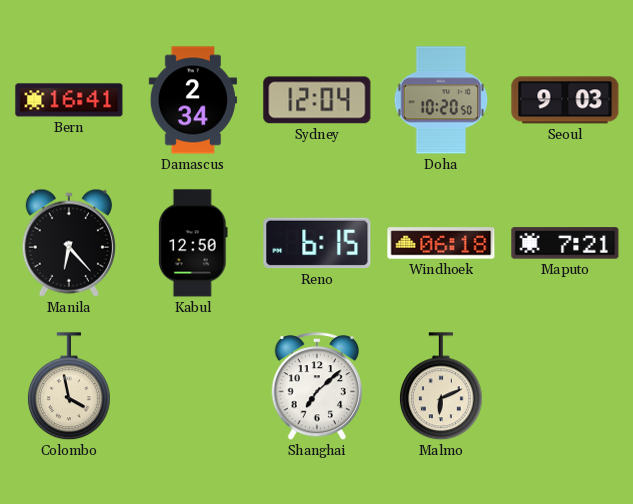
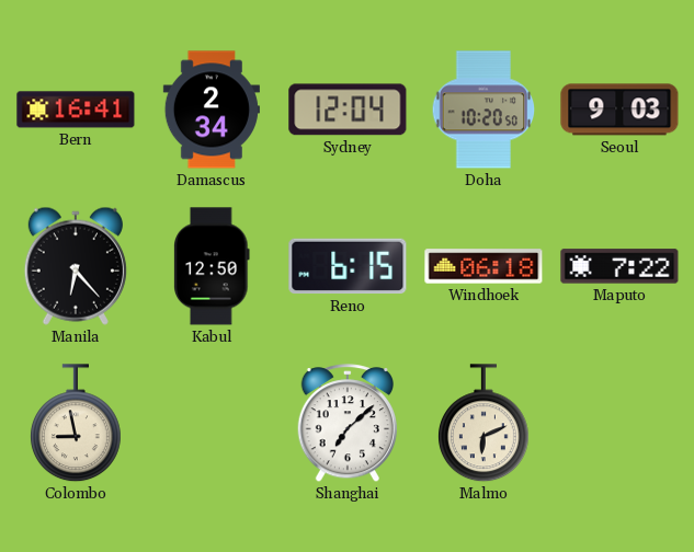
Maputo: 7:21 -> 7:22 (619, 266)
Colombo: 3:58 -> 8:58 (76, 424)
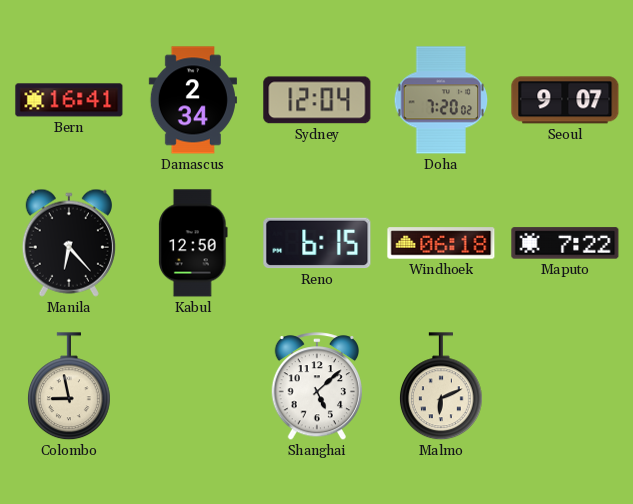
Doha: 10:20 -> 7:20 (441, 100)
Seoul: 9:03 -> 9:07 (565, 100)
Shanghai: 7:08 -> 5:08 (316, 387)
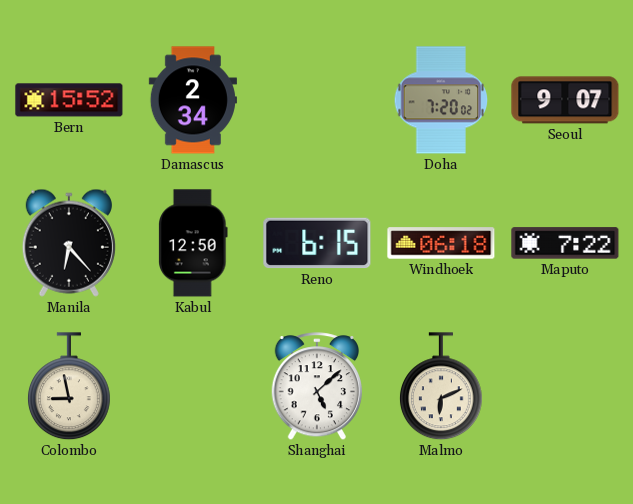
Bern: 16:41 -> 15:52 (69, 100)
Sydney: 12:04 -> none (317, 100)
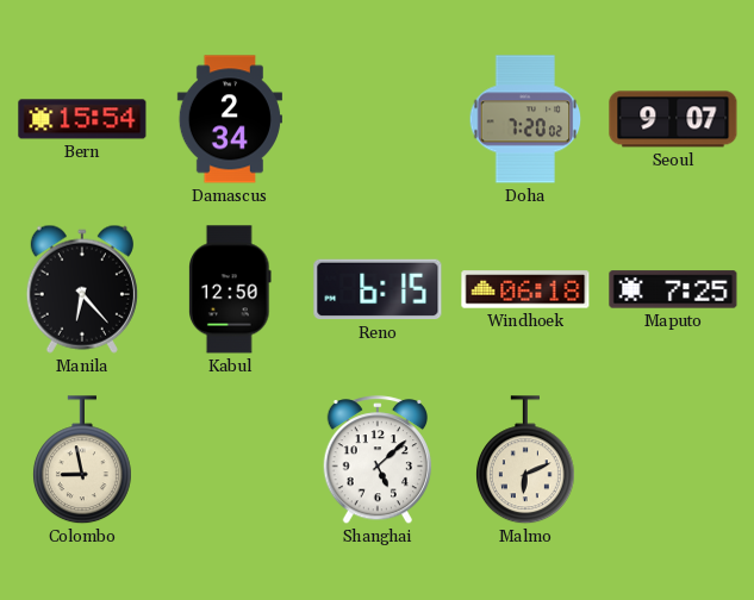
Bern: 15:52 -> 15:54 (82, 119)
Maputo: 7:22 -> 7:25 (673, 289)
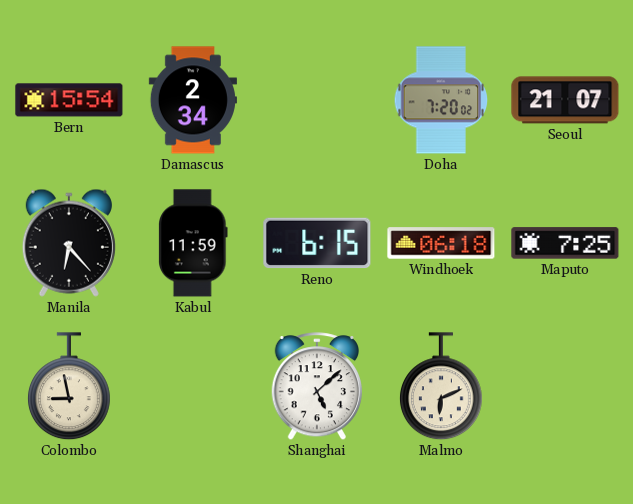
Seoul: 9:07 -> 21:07 (565, 100)
Kabul: 12:50 -> 11:59 (194, 243)
